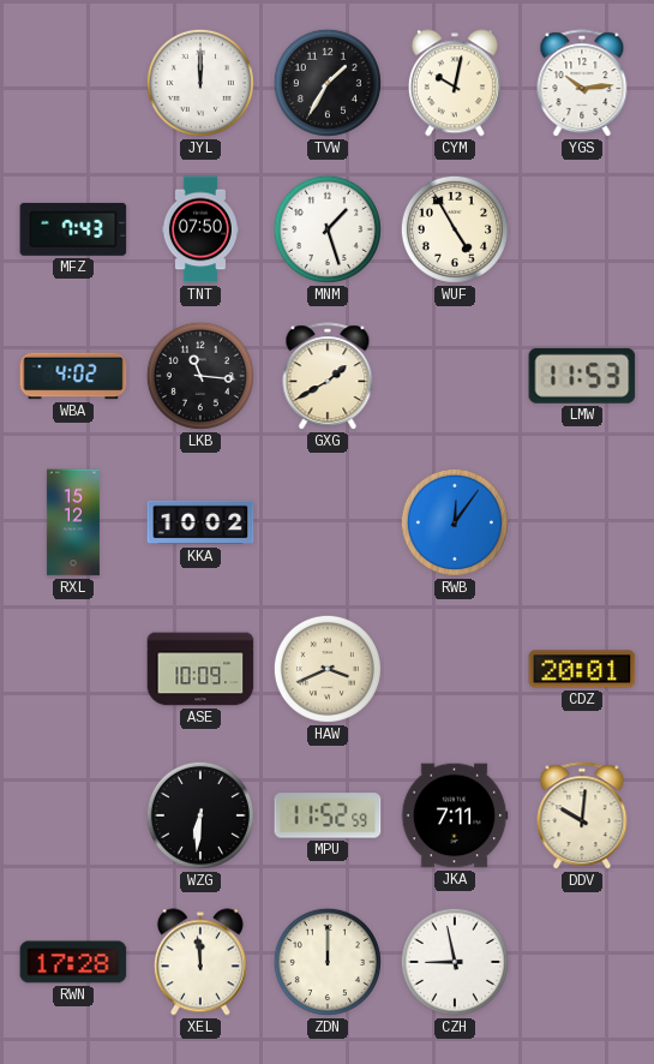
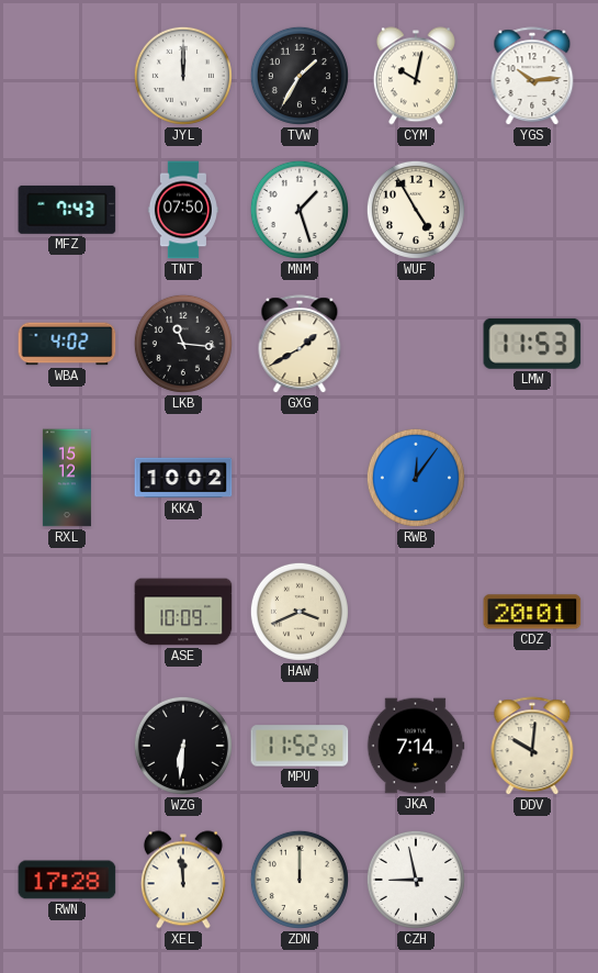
JKA: 7:11 -> 7:14 (416, 746)
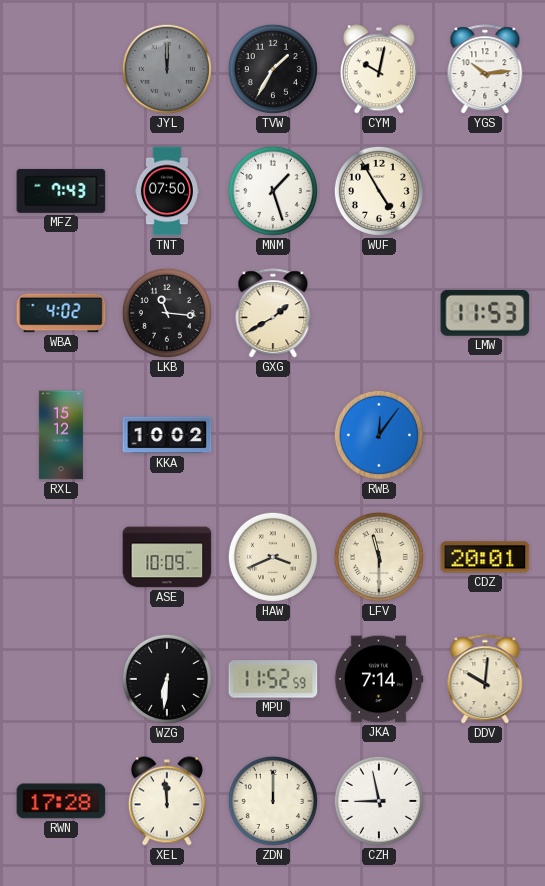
JYL dial: white -> grey (167, 69)
LFV: none -> 11:30 (379, 557)
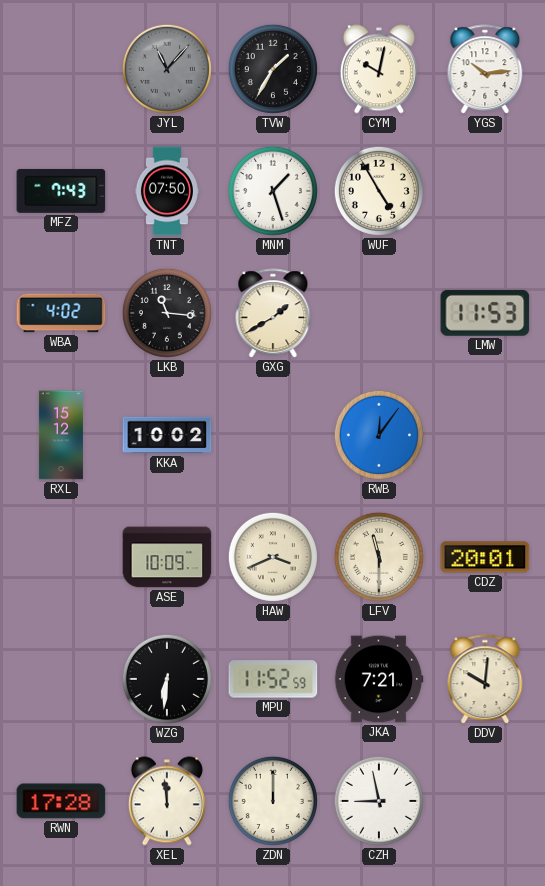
JYL: 12:00 -> 11:07 (167, 69)
JKA: 7:14 -> 7:21 (379, 679)
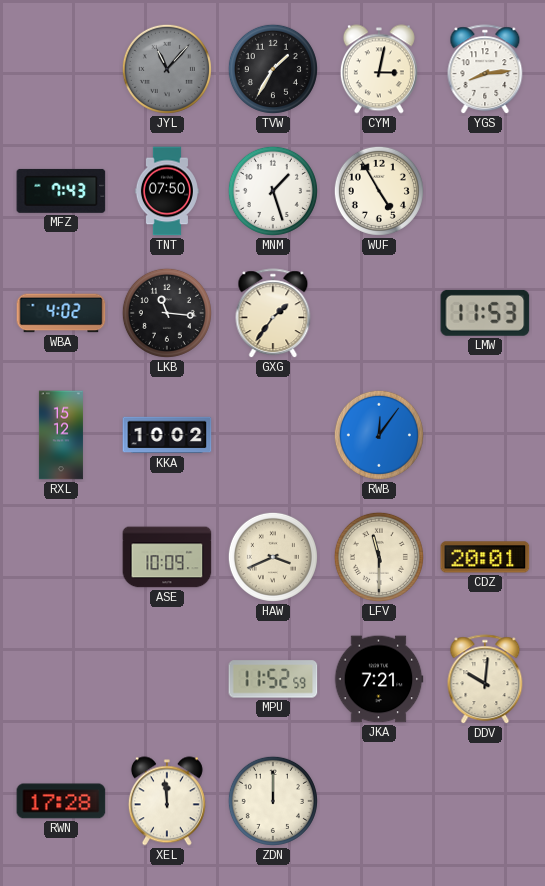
CYM: 10:02 -> 3:02 (379, 69)
YGS: 10:14 -> 8:14 (485, 70)
GXG: 1:40 -> 1:36 (273, 314)
WZG: 6:31 -> none (167, 679)
CZH: 8:58 -> none (379, 801)
